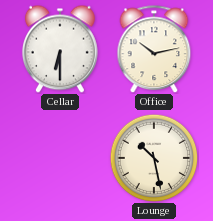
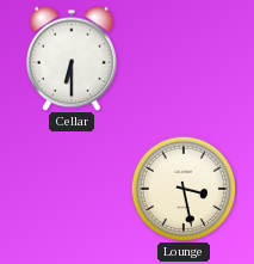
Office: 10:13 -> none (154, 49)
Lounge: 10:28 -> 3:28 (184, 189)
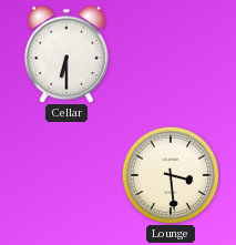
Lounge: 3:28 -> 3:29 (171, 175)
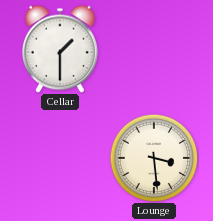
Cellar: 6:30 -> 1:30 (60, 49)
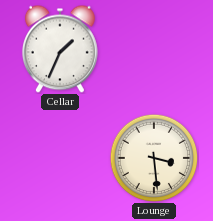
Cellar: 1:30 -> 1:34 (60, 49)
